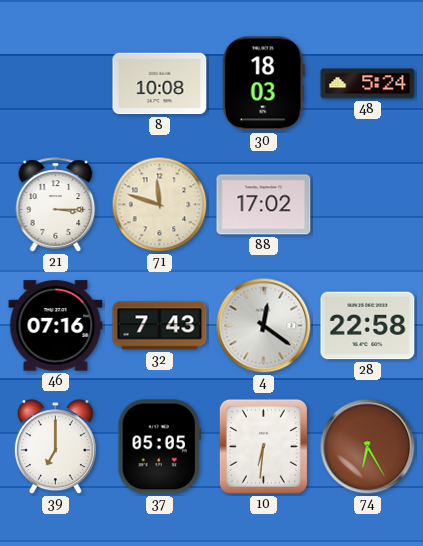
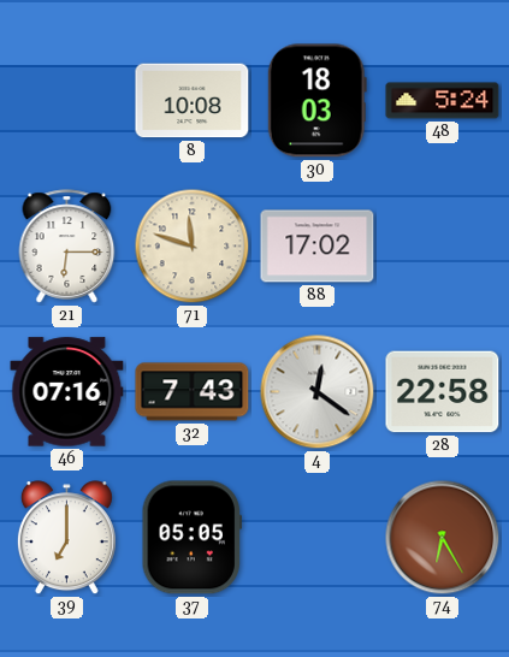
21: 3:15 -> 6:15 (67, 247)
10: 6:31 -> none (263, 446)
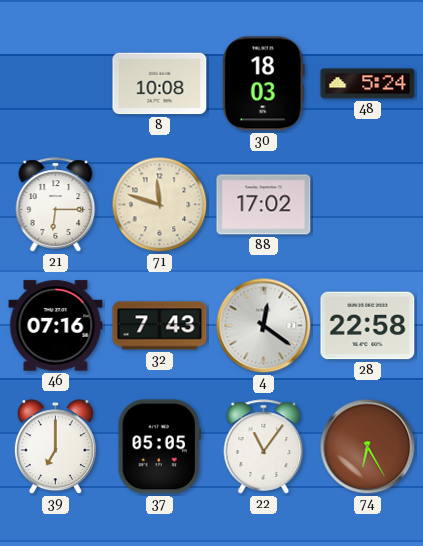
22: none -> 11:06 (264, 447)
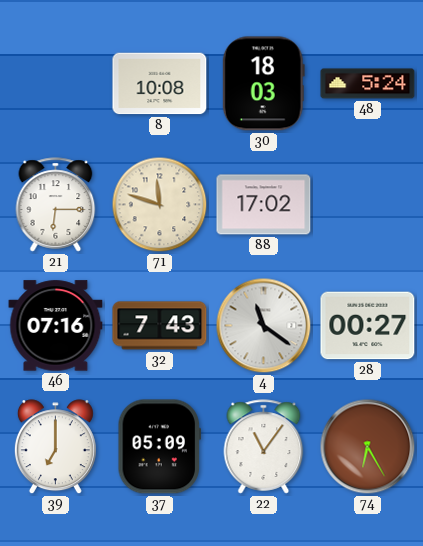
4: 12:21 -> 11:21 (264, 326)
28: 22:58 -> 00:27 (368, 326)
37: 05:05 -> 05:09 (159, 447)
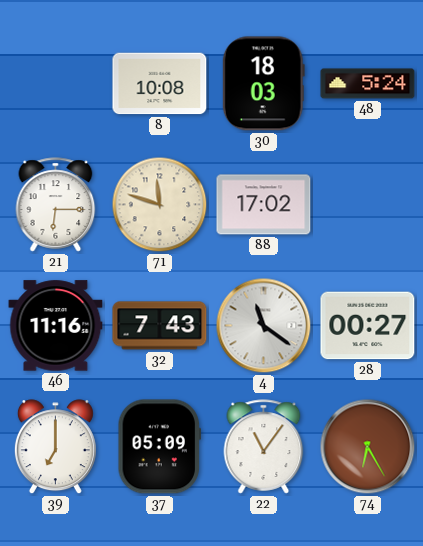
46: 07:16 -> 11:16 (56, 326)
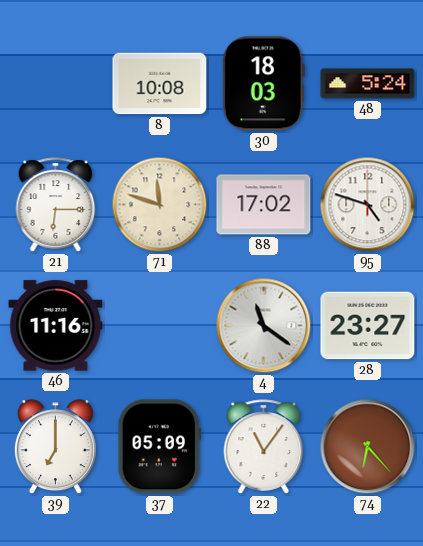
95: none -> 4:48 (368, 205)
32: 7:43 -> none (160, 326)
28: 00:27 -> 23:27 (368, 326)
74: 6:25 -> 6:23 (368, 447)
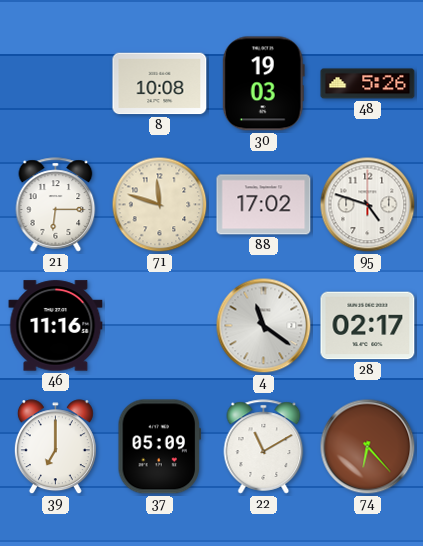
30: 18:03 -> 19:03 (263, 84)
48: 5:24 -> 5:26 (368, 84)
28: 23:27 -> 02:17 (368, 326)
22: 11:06 -> 11:10 (264, 447)
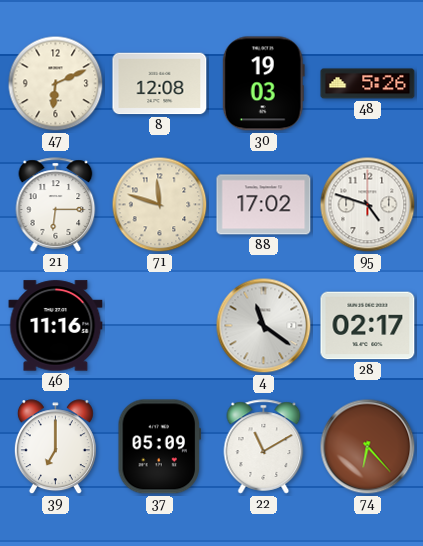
47: none -> 6:11 (56, 84)
8: 10:08 -> 12:08 (160, 84)
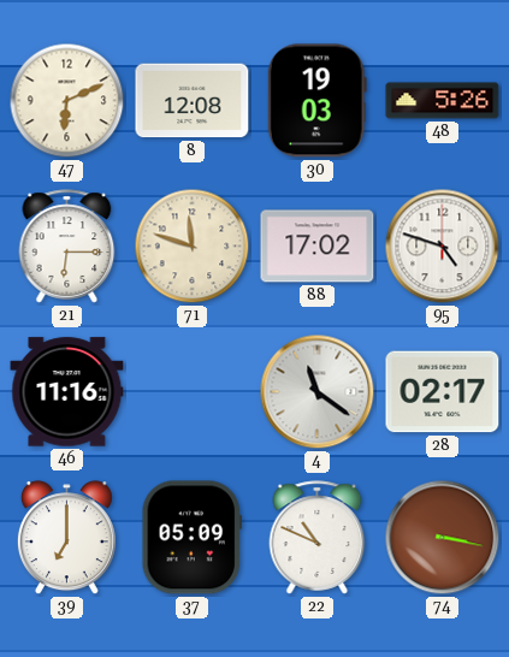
22: 11:10 -> 10:49 (318, 538)
74: 6:23 -> 3:17 (443, 538)
